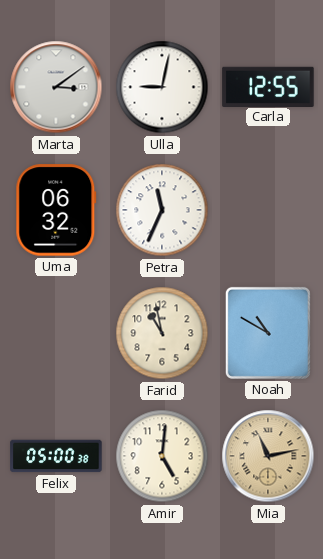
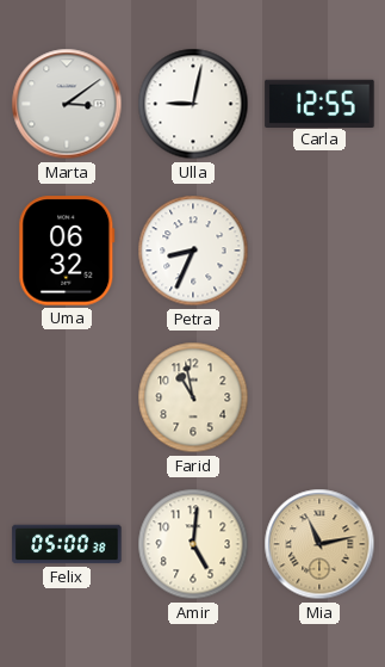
Petra: 11:34 -> 8:34 (193, 251)
Noah: 10:50 -> none (268, 333)
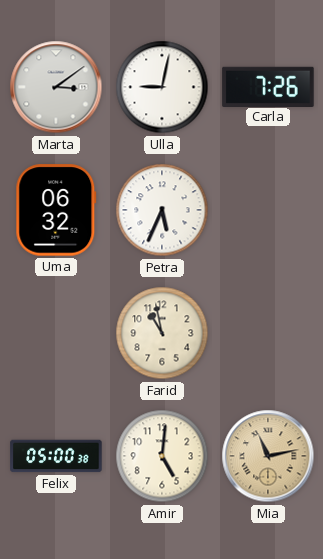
Carla: 12:55 -> 7:26 (268, 86)
Petra: 8:34 -> 5:34 (162, 210)
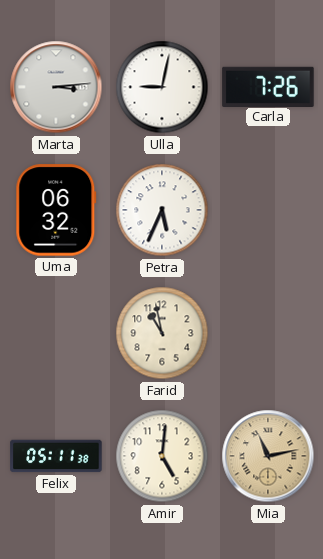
Marta: 3:09 -> 3:14 (56, 87)
Felix: 05:00 -> 05:11 (56, 456)
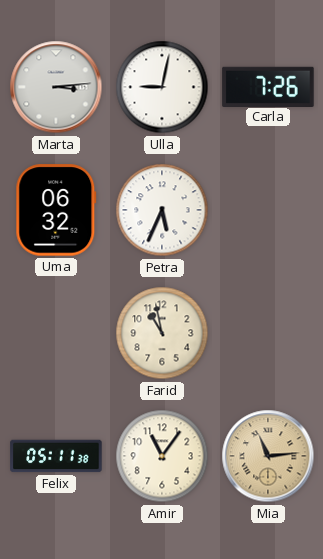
Amir: 5:01 -> 11:06 (162, 456)
Mia: 11:13 -> 11:14 (268, 456)
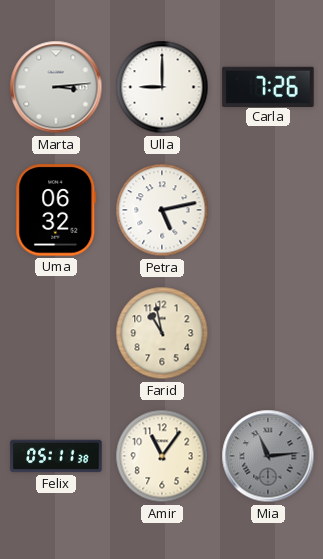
Ulla: 9:02 -> 9:00 (162, 87)
Petra: 5:34 -> 5:13 (162, 210)
Mia dial: champagne -> grey (268, 456)
